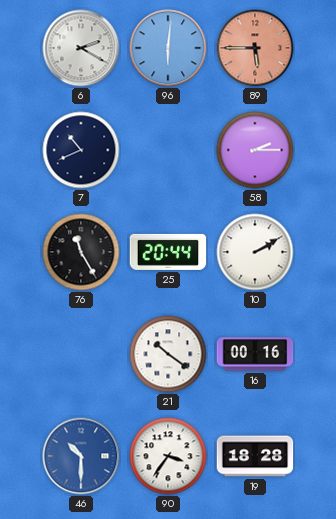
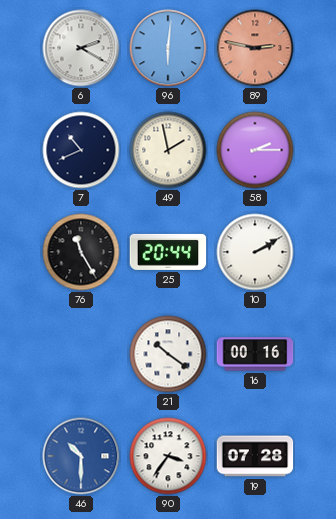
89: 5:45 -> 2:47 (255, 48)
49: none -> 1:58 (168, 150)
19: 18:28 -> 07:28 (255, 456)
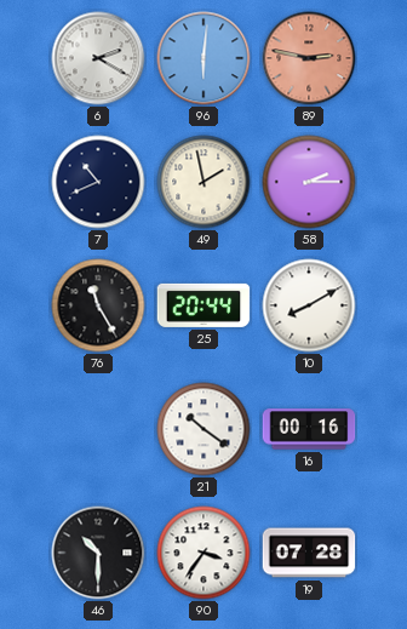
10: 2:10 -> 8:10 (309, 305)
46 dial: blue -> black (98, 553)
